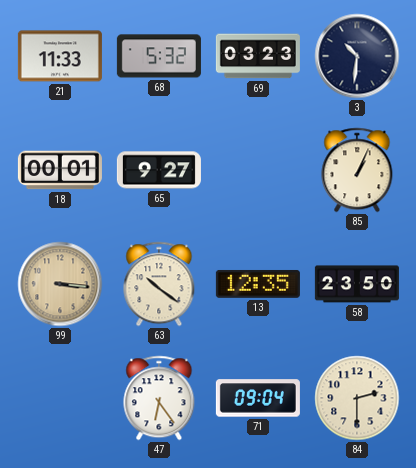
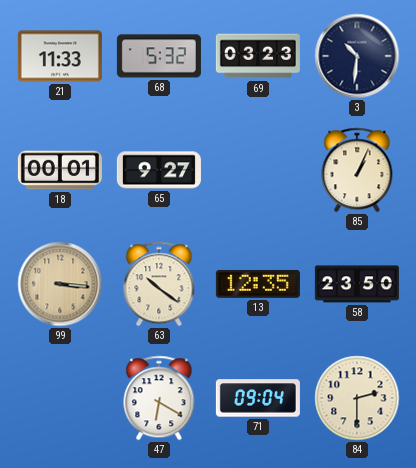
47: 6:24 -> 6:20 (159, 398)
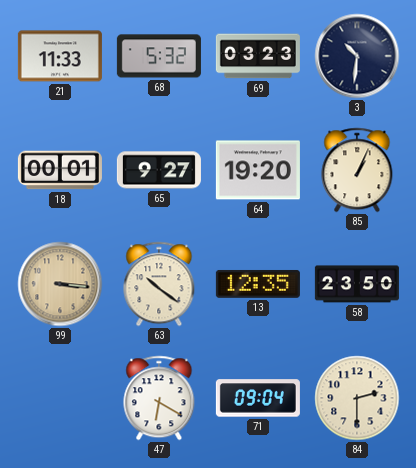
64: none -> 19:20 (258, 170)
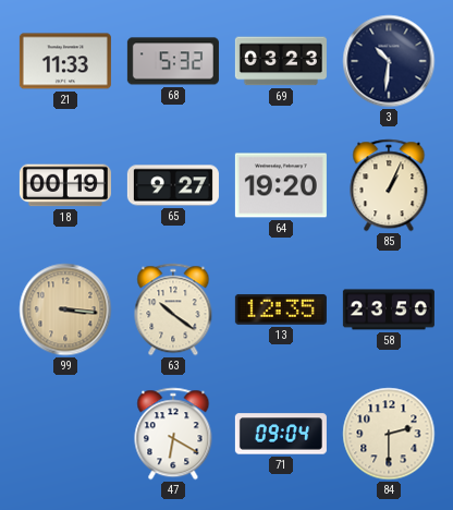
18: 00:01 -> 00:19 (65, 185)
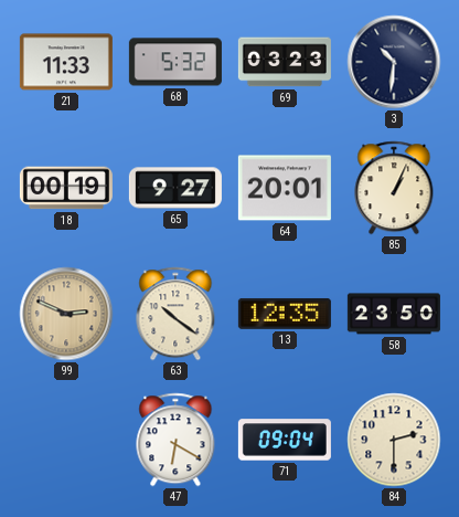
64: 19:20 -> 20:01 (285, 188)
99: 3:16 -> 2:49 (66, 314)
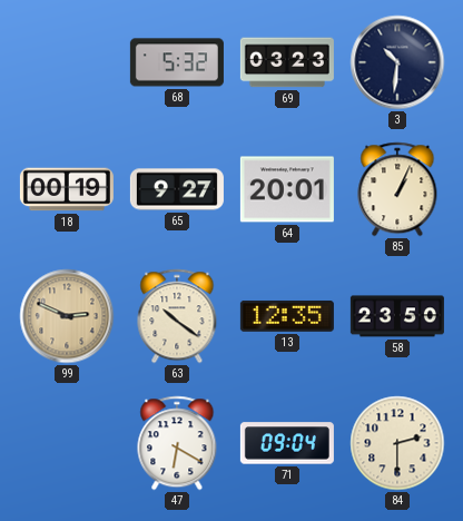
21: 11:33 -> none (66, 62)
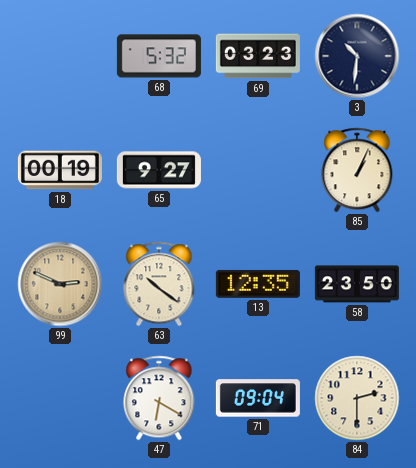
64: 20:01 -> none (287, 189)
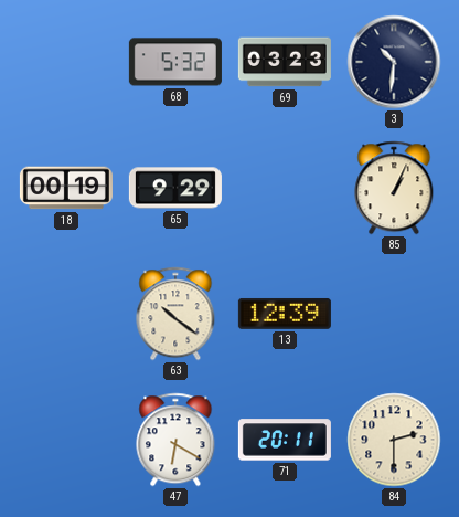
65: 9:27 -> 9:29 (175, 188)
99: 2:49 -> none (60, 284)
13: 12:35 -> 12:39 (285, 314)
58: 23:50 -> none (357, 284)
71: 09:04 -> 20:11 (285, 440)
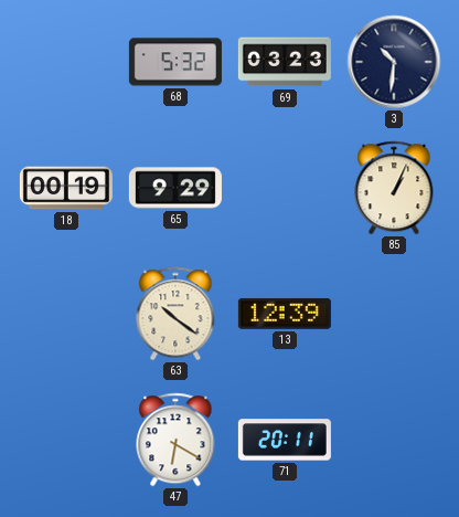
84: 2:30 -> none (394, 440)
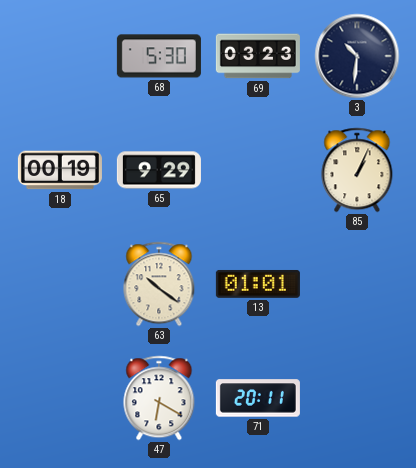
68: 5:32 -> 5:30 (159, 56)
13: 12:39 -> 01:01 (258, 284)
